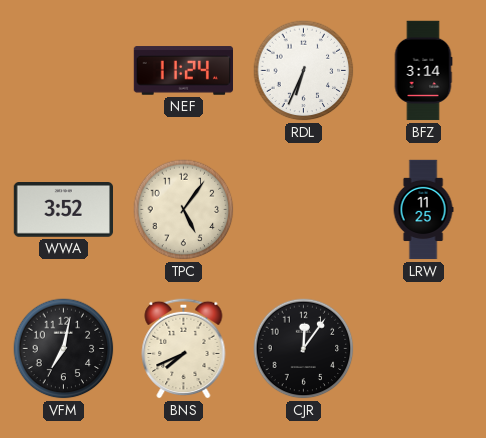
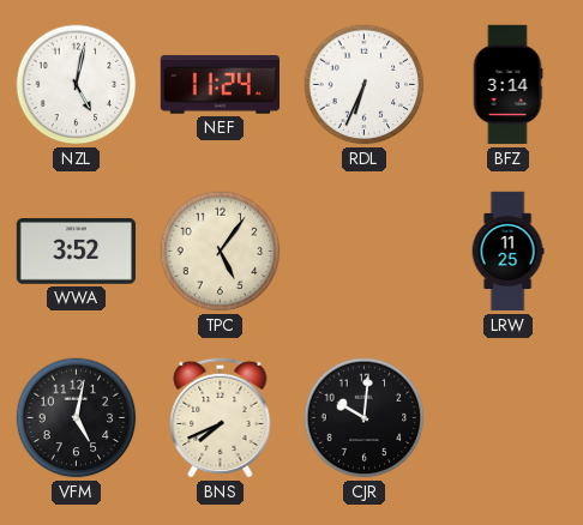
NZL: none -> 5:02 (77, 85)
VFM: 7:02 -> 5:02 (77, 418)
CJR: 12:06 -> 10:01 (365, 418)
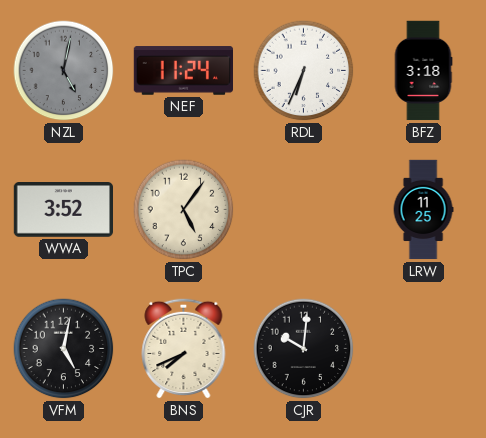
NZL dial: white -> grey (64, 71)
BFZ: 3:14 -> 3:18 (423, 71)
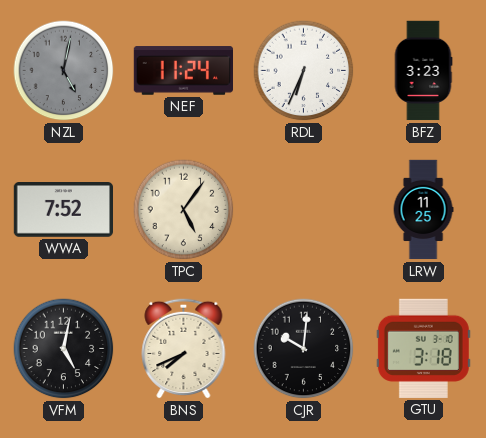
BFZ: 3:18 -> 3:23 (423, 71)
WWA: 3:52 -> 7:52 (63, 210)
GTU: none -> 3:18 (423, 348)
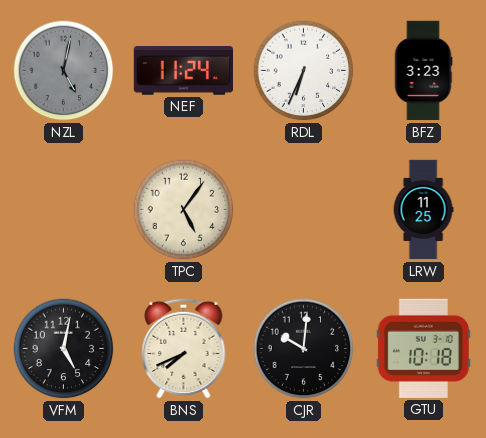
WWA: 7:52 -> none (63, 210)
GTU: 3:18 -> 10:18 (423, 348)
